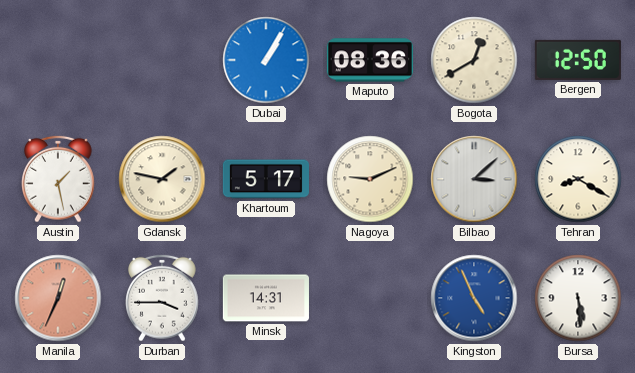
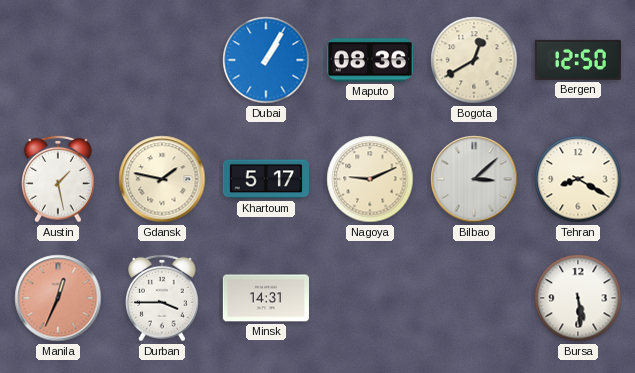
Kingston: 4:56 -> none (474, 298)
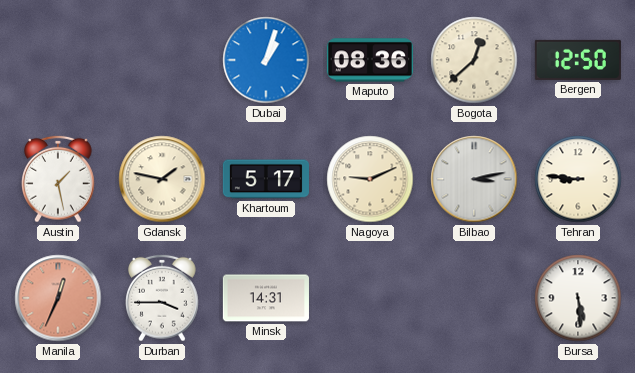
Dubai: 1:05 -> 1:03 (266, 60)
Bogota: 12:40 -> 12:38 (474, 60)
Bilbao: 3:08 -> 3:13 (474, 179)
Tehran: 8:20 -> 8:46 (578, 179)
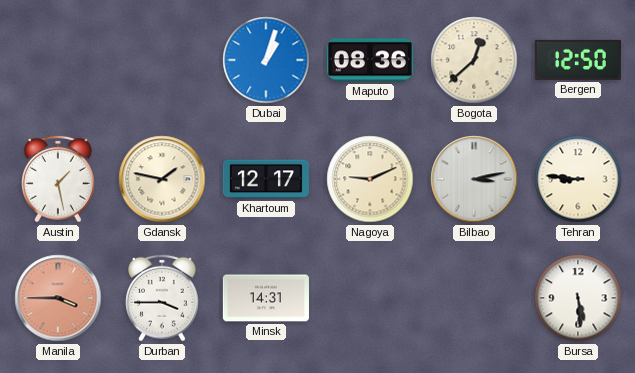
Khartoum: 5:17 -> 12:17 (266, 179)
Manila: 12:34 -> 3:45 (58, 298)
